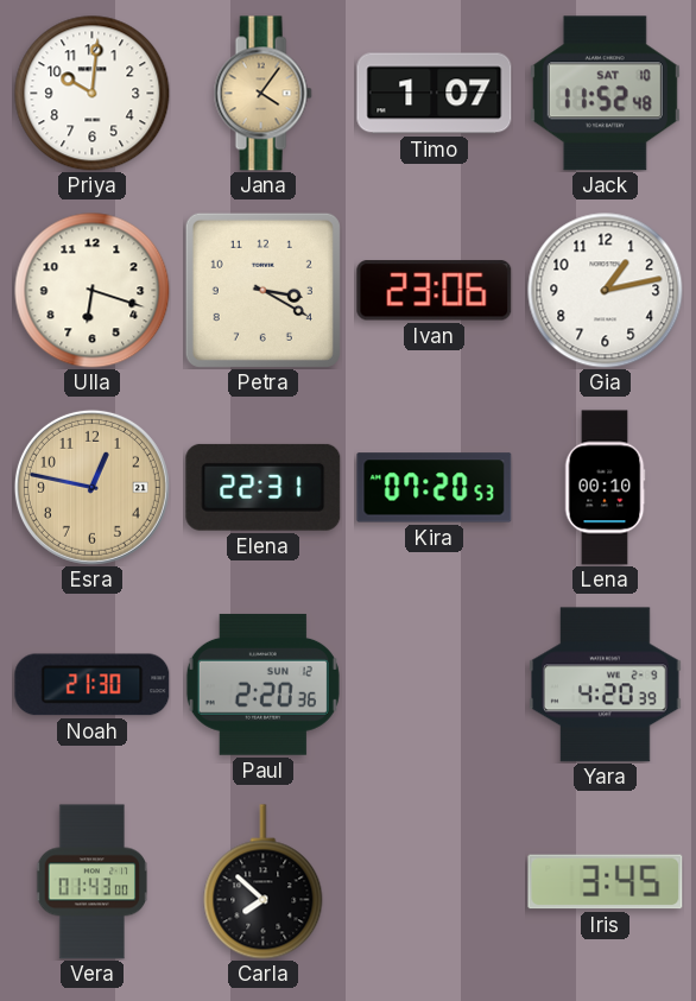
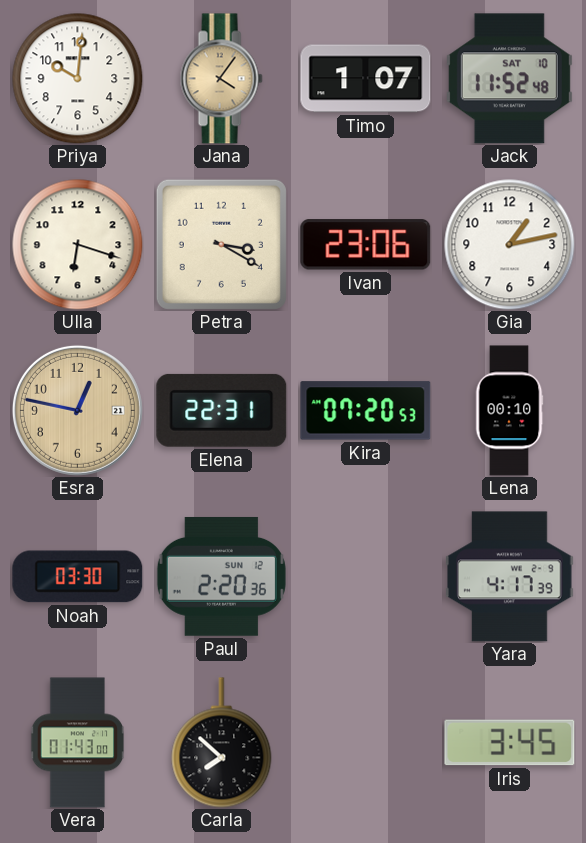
Noah: 21:30 -> 03:30 (78, 577)
Yara: 4:20 -> 4:17 (510, 577)
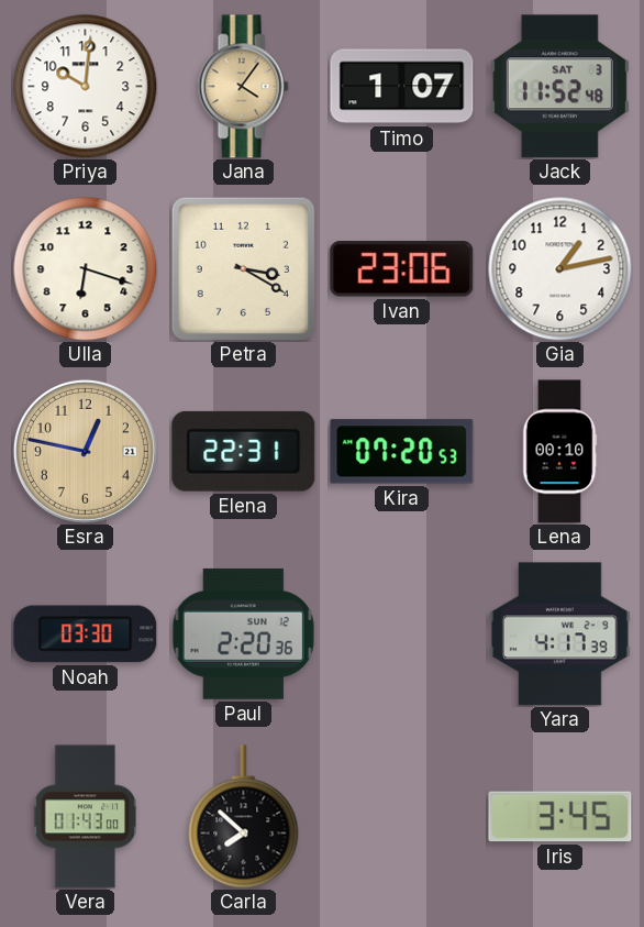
Jack date: SAT 10 -> SAT 3 (559, 87)
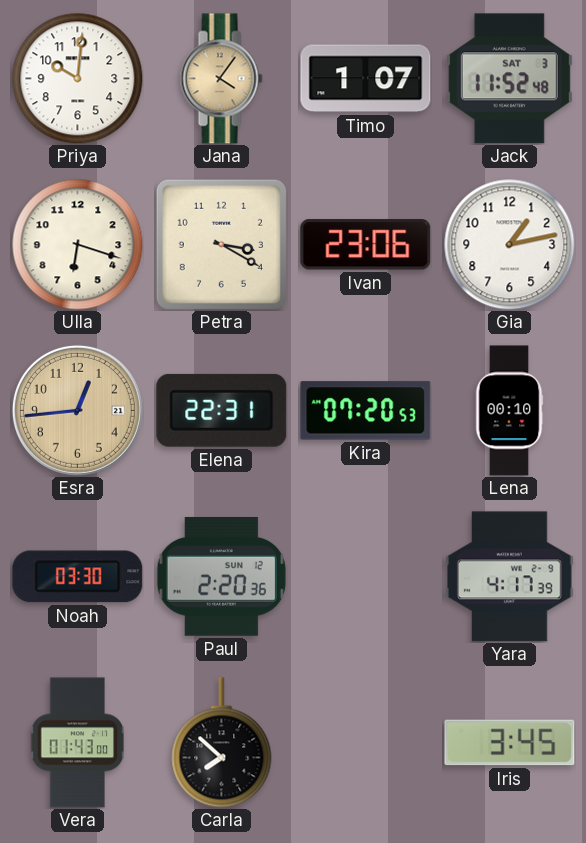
Esra: 12:47 -> 12:44 (77, 410)
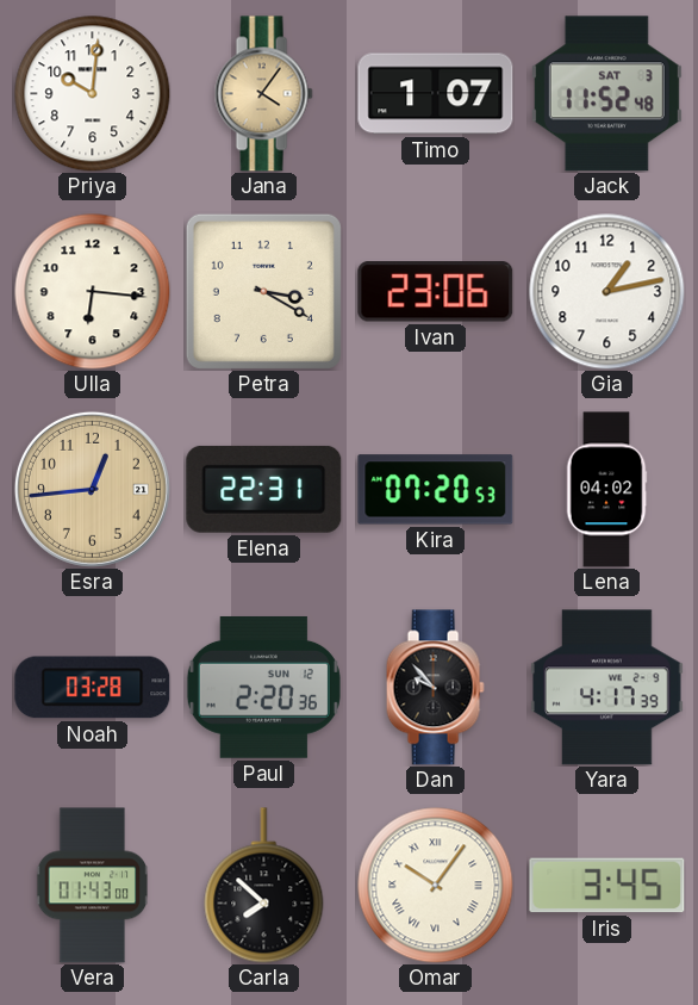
Ulla: 6:18 -> 6:16 (93, 292)
Lena: 00:10 -> 04:02 (606, 490)
Noah: 03:30 -> 03:28 (93, 688)
Dan: none -> 9:53 (435, 688)
Omar: none -> 10:06 (436, 886)
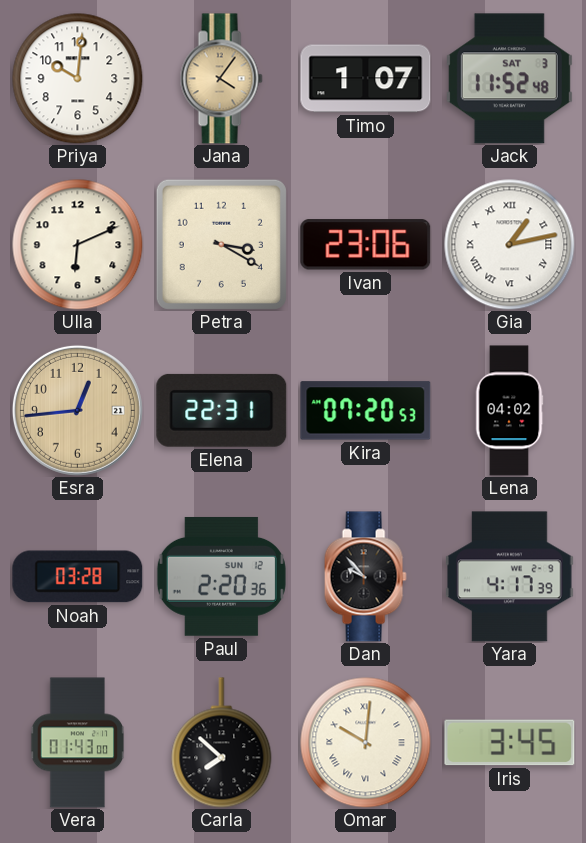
Ulla: 6:16 -> 6:11 (78, 245)
Gia numerals: Arabic -> Roman (510, 245)
Omar: 10:06 -> 10:01 (366, 743)
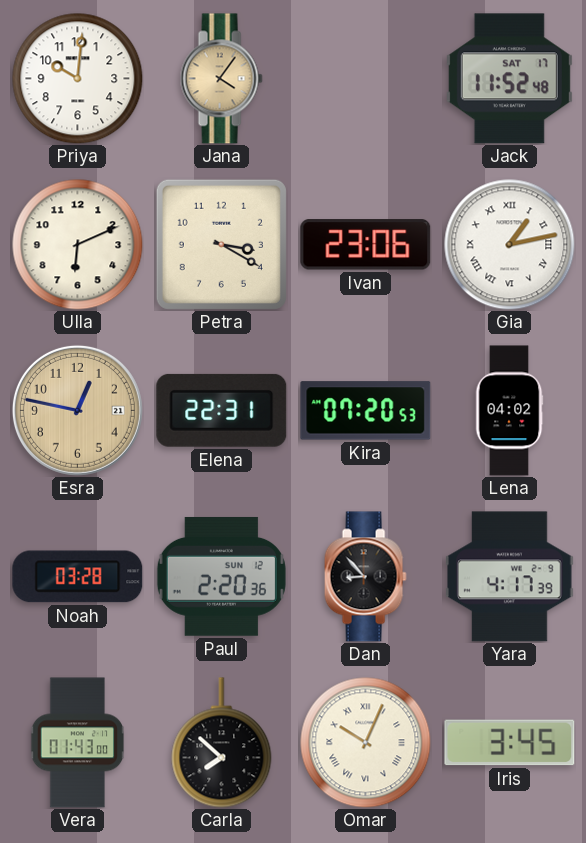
Timo: 1:07 -> none (366, 79)
Jack date: SAT 3 -> SAT 17 (509, 79)
Esra: 12:44 -> 12:47 (77, 410)
Dan: 9:53 -> 8:53 (365, 577)
Omar: 10:01 -> 10:04 (366, 743)
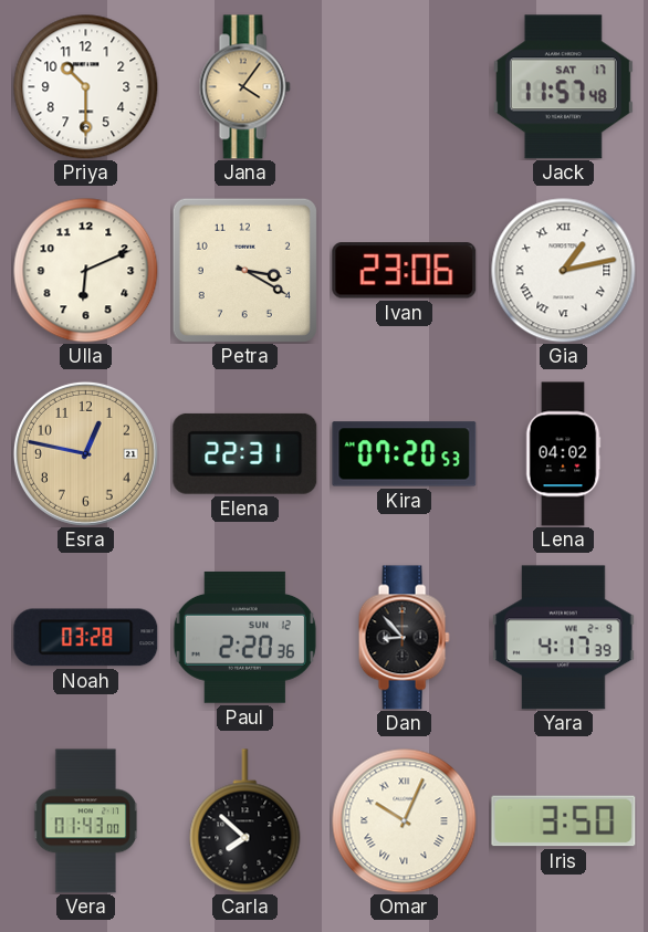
Priya: 10:01 -> 10:30 (86, 87)
Jack: 11:52 -> 11:57 (563, 87)
Iris: 3:45 -> 3:50 (564, 821)
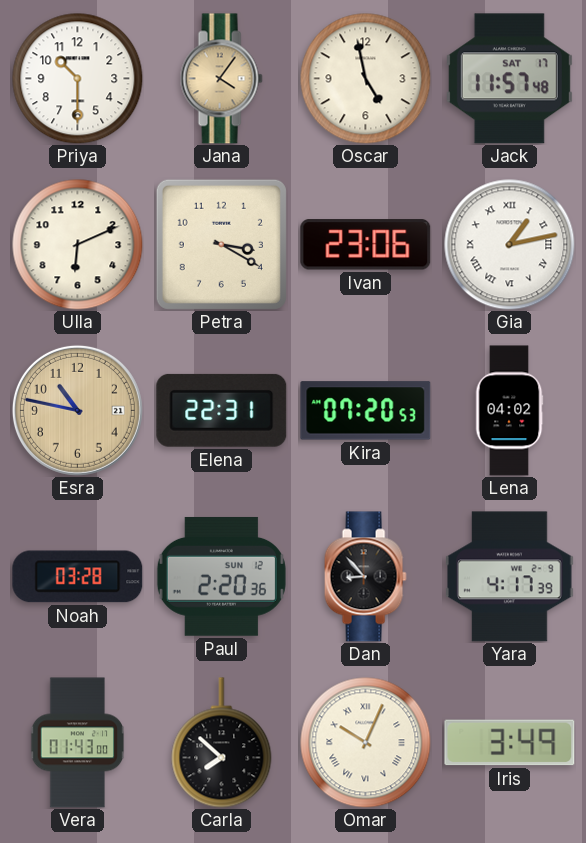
Oscar: none -> 4:58 (366, 79)
Esra: 12:47 -> 10:47 (77, 410)
Iris: 3:50 -> 3:49 (510, 743)
